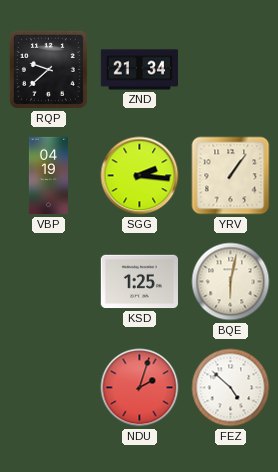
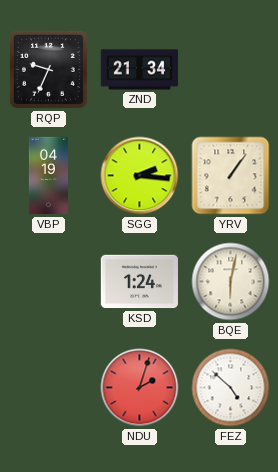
RQP: 9:38 -> 9:34 (48, 69)
KSD: 1:25 -> 1:24 (139, 282)
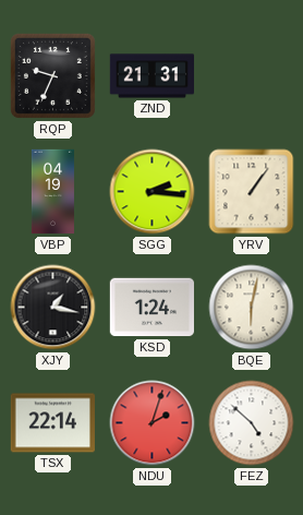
ZND: 21:34 -> 21:31 (152, 76)
XJY: none -> 1:17 (53, 308)
TSX: none -> 22:14 (52, 423)
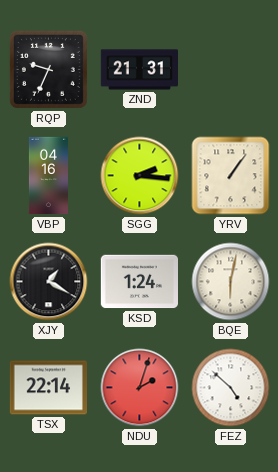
VBP: 04:19 -> 04:16 (48, 176)
XJY: 1:17 -> 1:20 (49, 282)
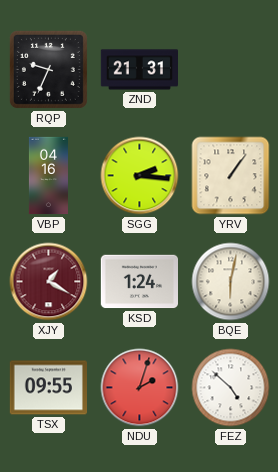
XJY dial: black -> burgundy (49, 282)
TSX: 22:14 -> 09:55 (48, 388)
